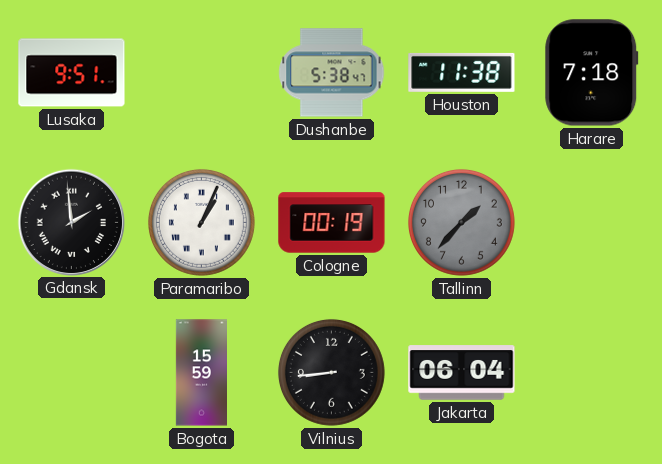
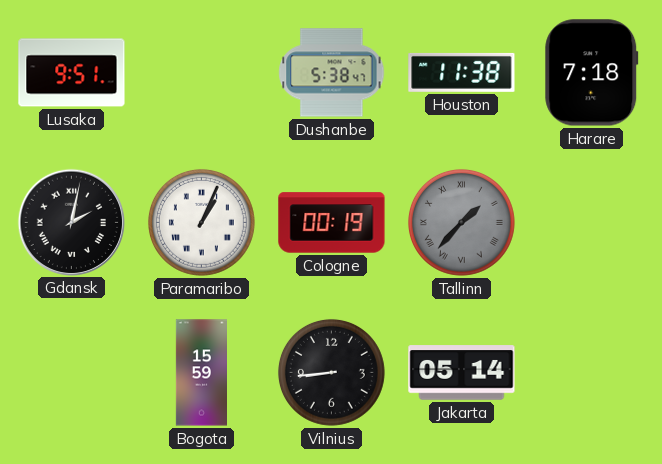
Gdansk: 1:59 -> 2:02 (71, 222)
Tallinn numerals: Arabic -> Roman (461, 222)
Jakarta: 06:04 -> 05:14 (462, 373)
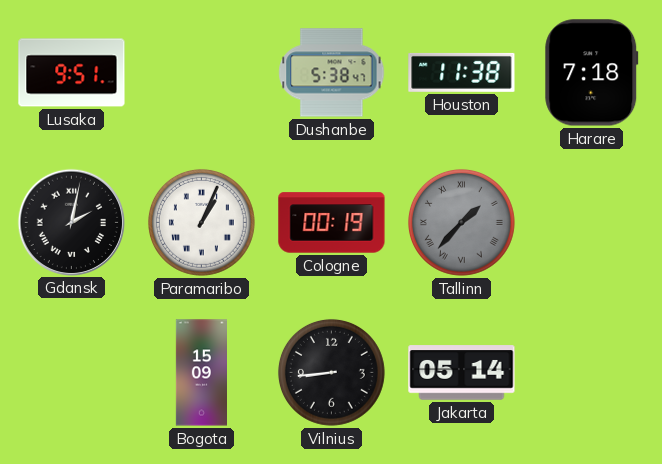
Bogota: 15:59 -> 15:09 (201, 373)
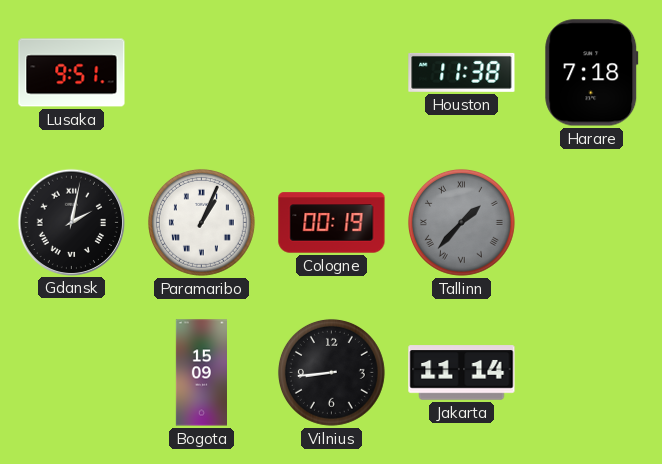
Dushanbe: 5:38 -> none (332, 73)
Jakarta: 05:14 -> 11:14 (462, 373)
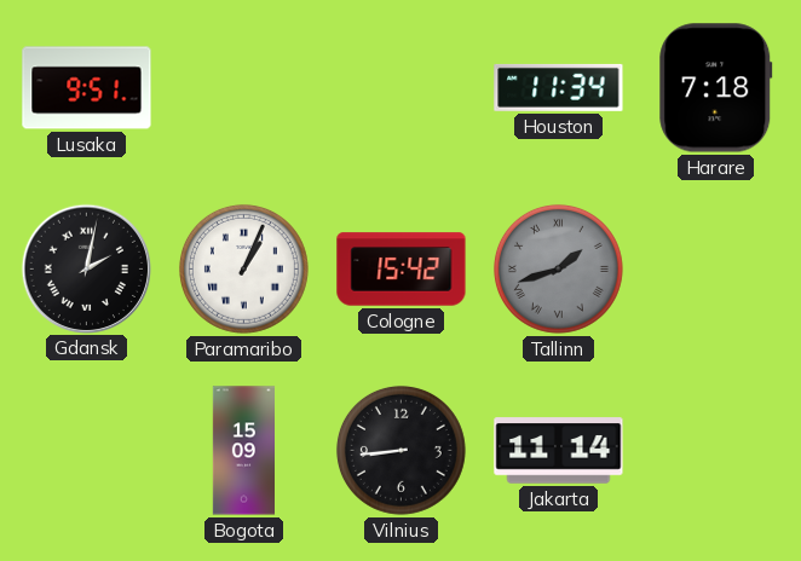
Houston: 11:38 -> 11:34 (559, 87)
Cologne: 00:19 -> 15:42 (402, 270)
Tallinn: 1:37 -> 1:42 (558, 268)
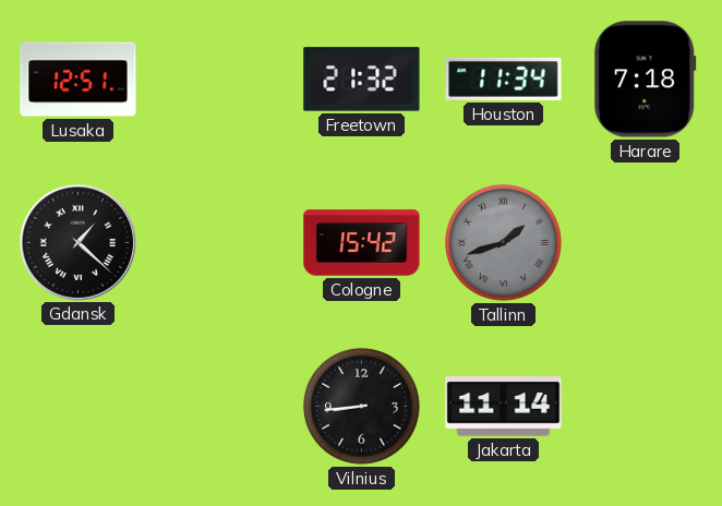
Lusaka: 9:51 -> 12:51 (79, 80)
Freetown: none -> 21:32 (362, 80)
Gdansk: 2:02 -> 1:22 (77, 242)
Paramaribo: 1:04 -> none (243, 268)
Bogota: 15:09 -> none (243, 451)
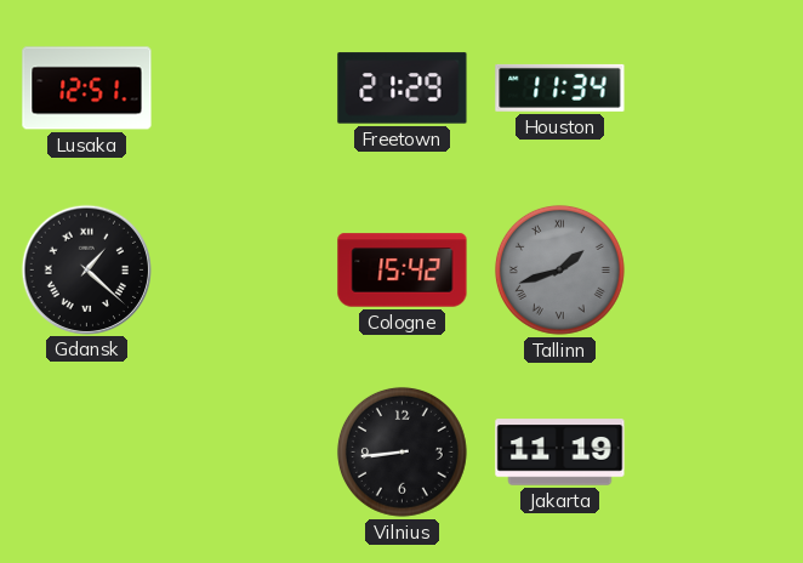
Freetown: 21:32 -> 21:29 (403, 89)
Harare: 7:18 -> none (646, 80)
Jakarta: 11:14 -> 11:19 (560, 453)
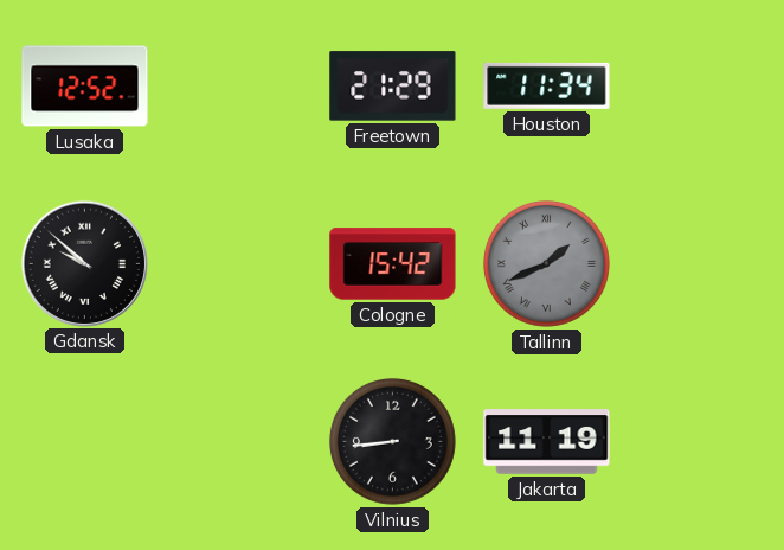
Lusaka: 12:51 -> 12:52 (85, 87)
Gdansk: 1:22 -> 9:52 (84, 263)
Tallinn: 1:42 -> 1:41 (546, 263)
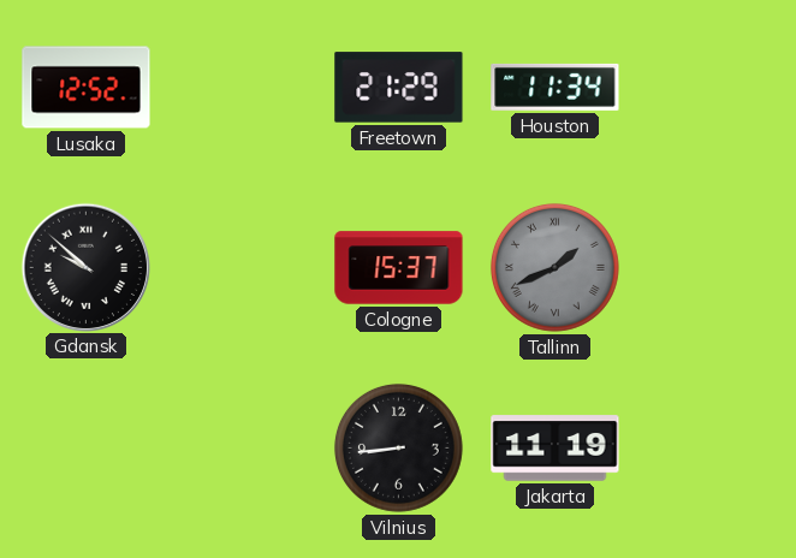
Cologne: 15:42 -> 15:37 (399, 268)
